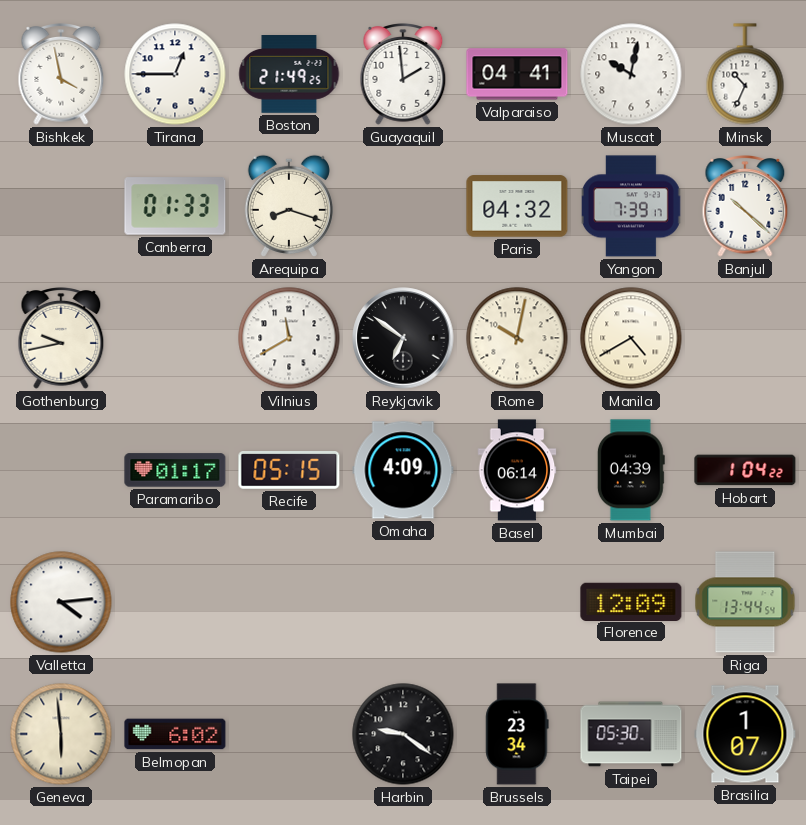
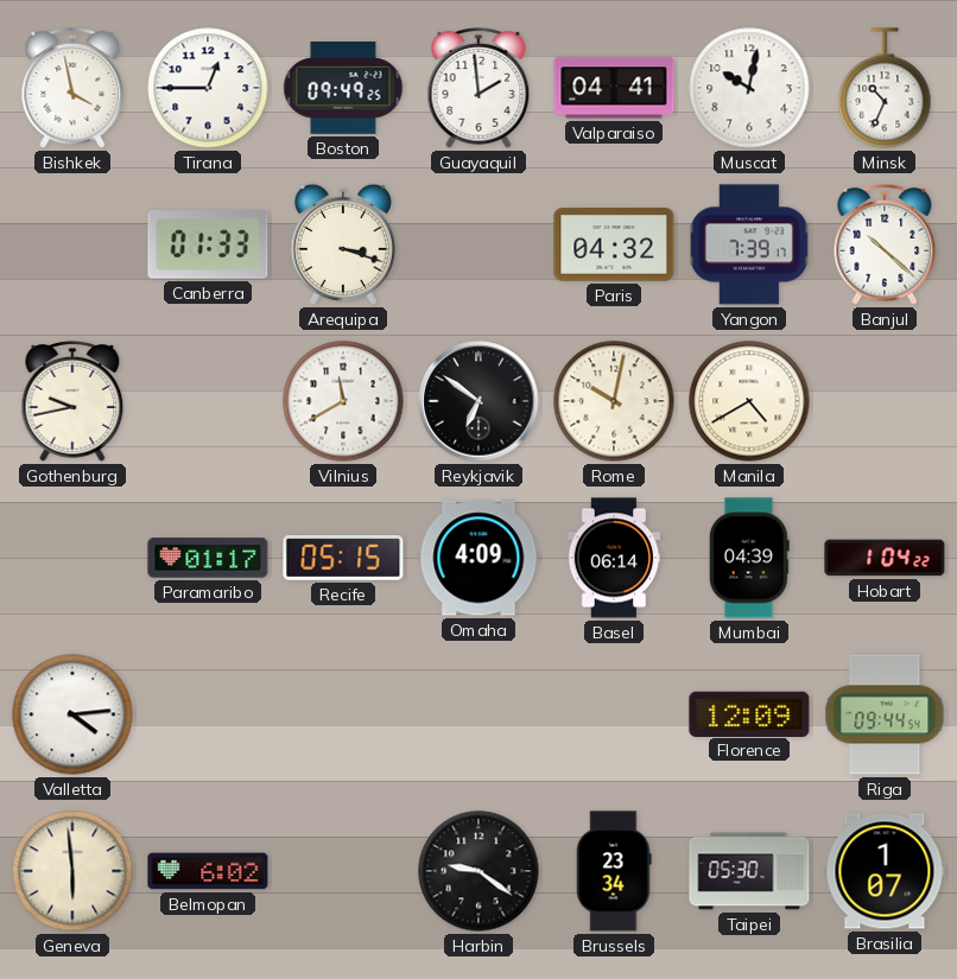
Boston: 21:49 -> 09:49 (343, 89)
Arequipa: 8:18 -> 3:18 (343, 244)
Riga: 13:44 -> 09:44 (885, 714)
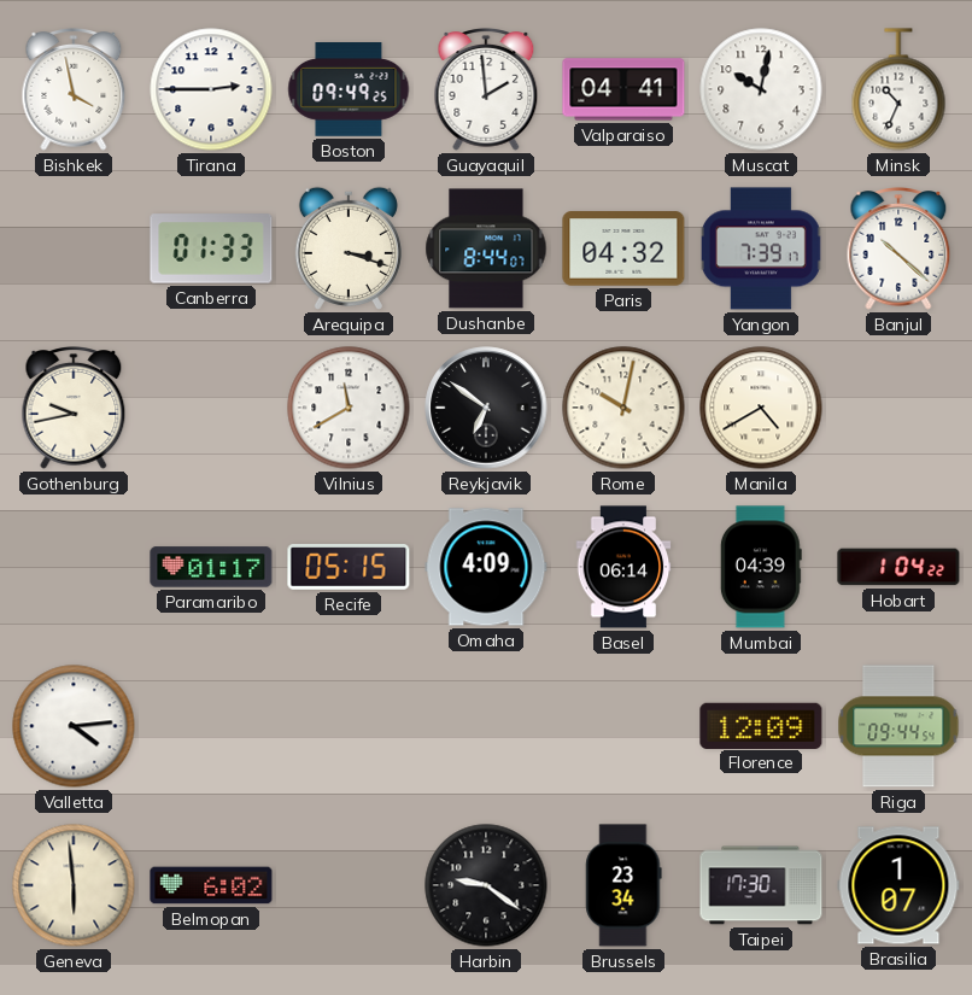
Tirana: 12:45 -> 2:45 (211, 89)
Dushanbe: none -> 8:44 (486, 248)
Taipei: 05:30 -> 17:30 (761, 885)
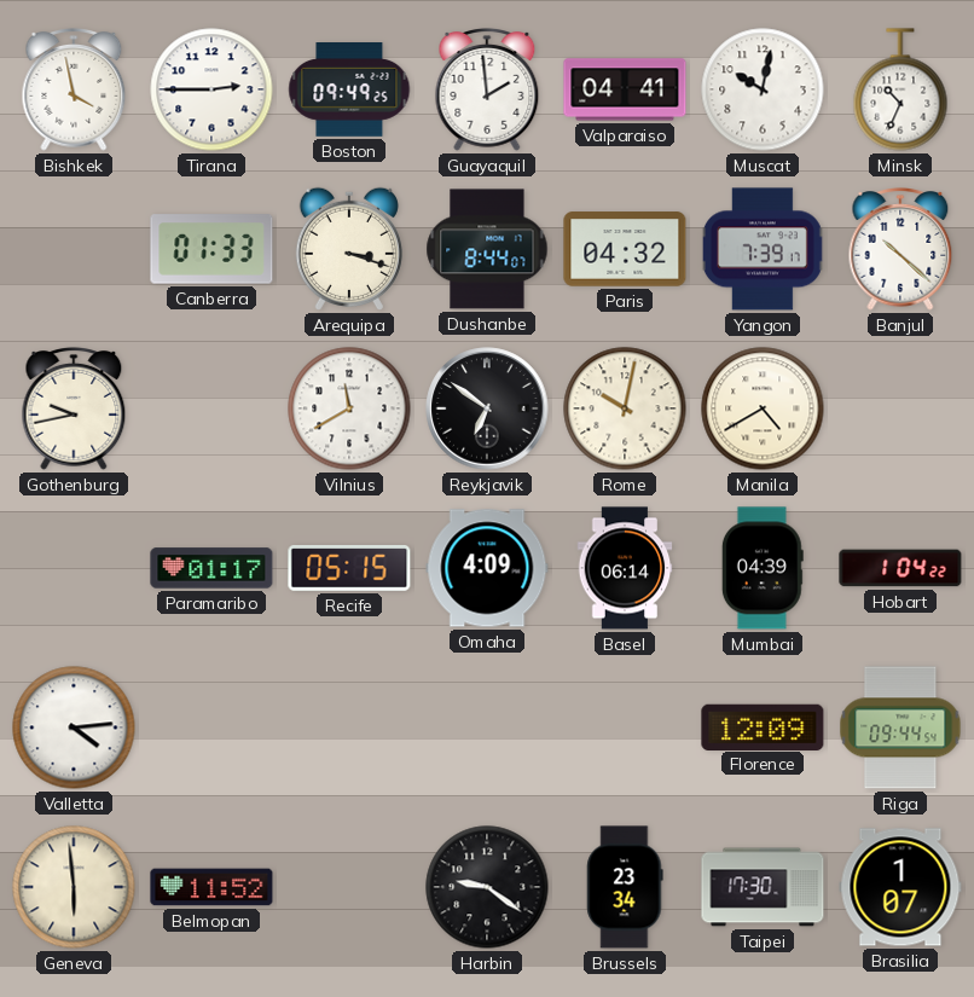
Belmopan: 6:02 -> 11:52 (211, 887)
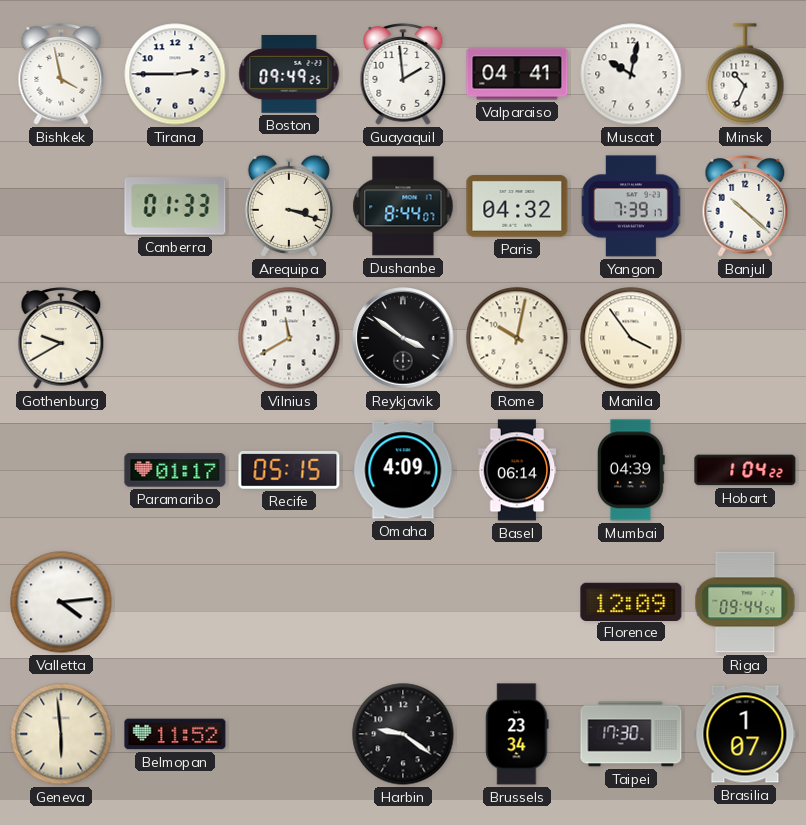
Gothenburg: 9:43 -> 9:40 (61, 339)
Reykjavik: 6:51 -> 3:51 (403, 338)
Manila: 4:40 -> 3:54 (631, 338)
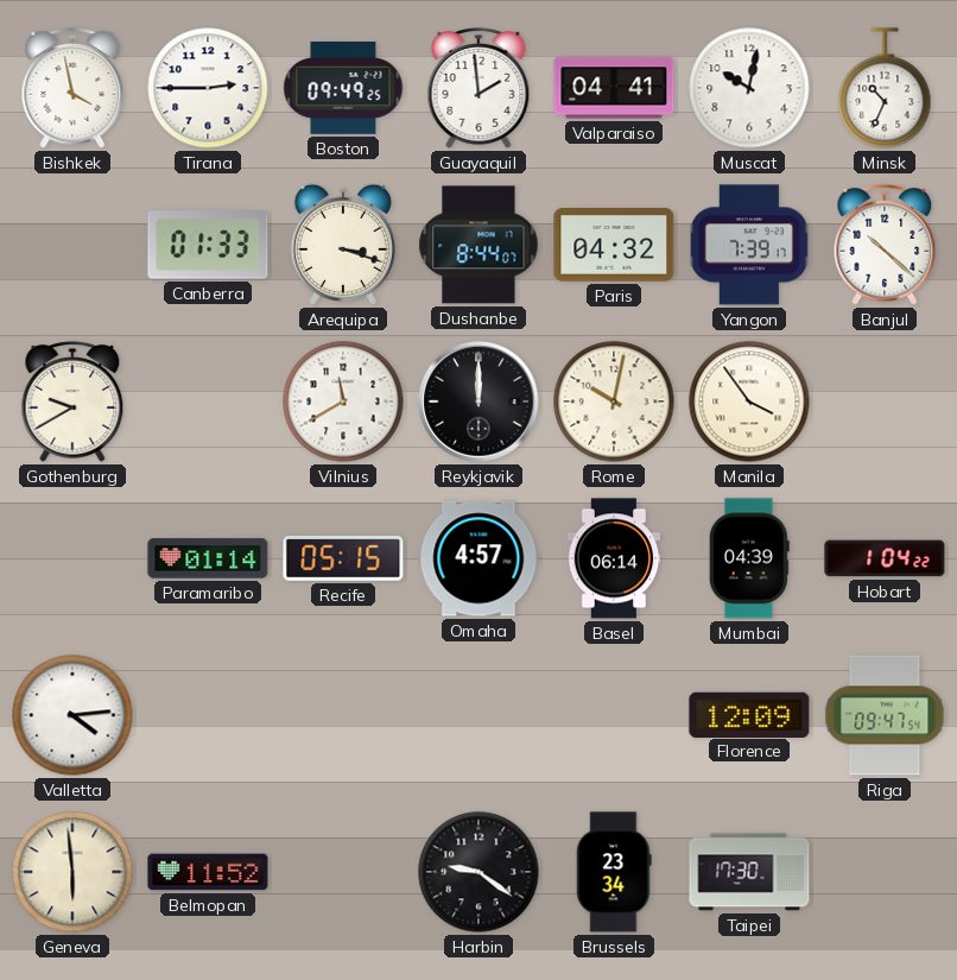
Reykjavik: 3:51 -> 12:00 (478, 402)
Paramaribo: 01:17 -> 01:14 (208, 558)
Omaha: 4:09 -> 4:57 (478, 558)
Riga: 09:44 -> 09:47 (885, 715)
Brasilia: 1:07 -> none (745, 734)
